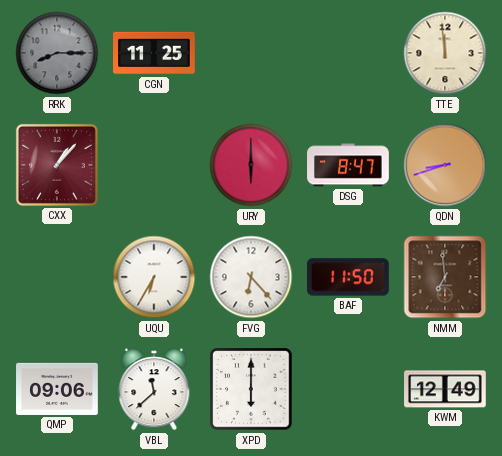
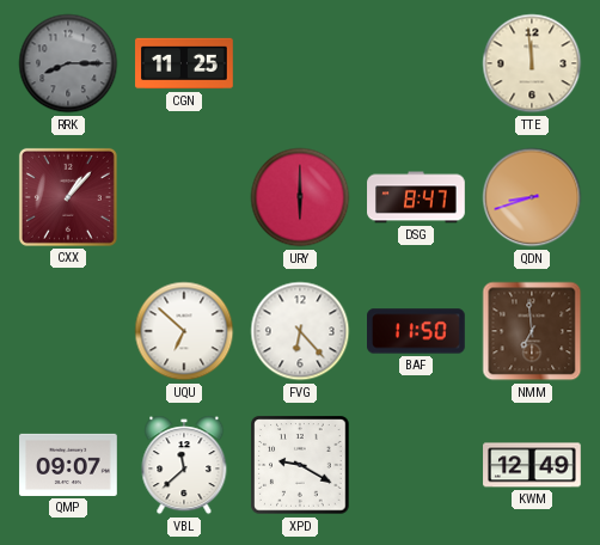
UQU: 6:35 -> 6:52 (184, 331)
QMP: 09:06 -> 09:07 (68, 465)
XPD: 6:00 -> 9:20 (300, 465)
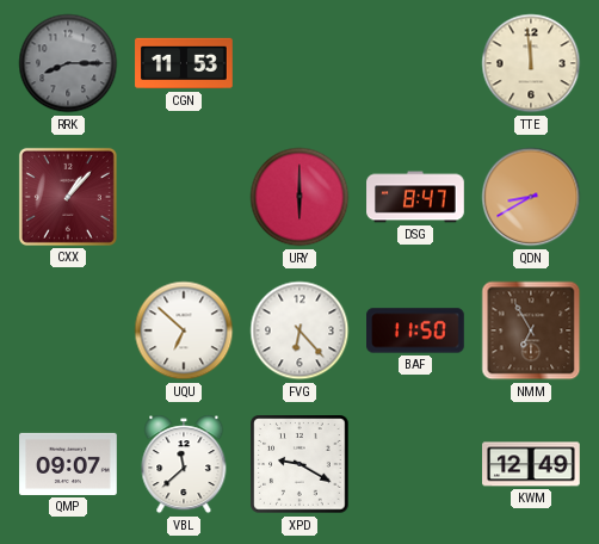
CGN: 11:25 -> 11:53 (184, 63)
QDN: 8:42 -> 8:40 (531, 197)
NMM: 6:59 -> 6:55 (531, 330)
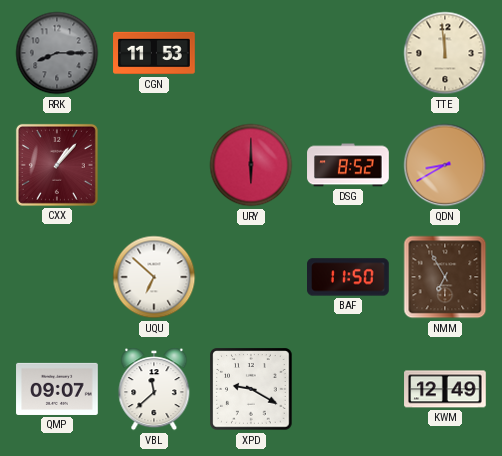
DSG: 8:47 -> 8:52 (348, 165)
FVG: 6:23 -> none (299, 330)
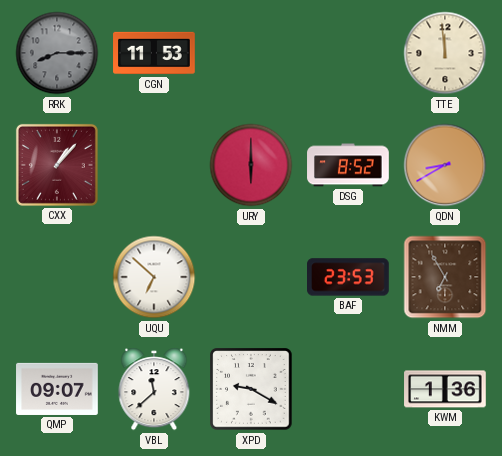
BAF: 11:50 -> 23:53 (349, 277)
KWM: 12:49 -> 1:36 (445, 389)
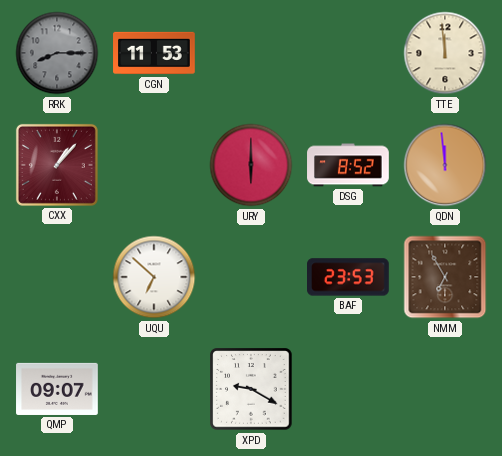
QDN: 8:40 -> 11:59 (445, 165)
VBL: 11:38 -> none (154, 389)
KWM: 1:36 -> none (445, 389)
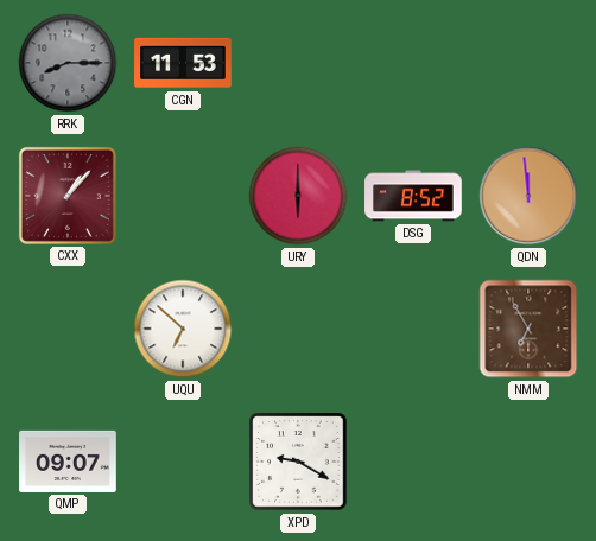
TTE: 11:59 -> none (445, 53)
BAF: 23:53 -> none (349, 277)
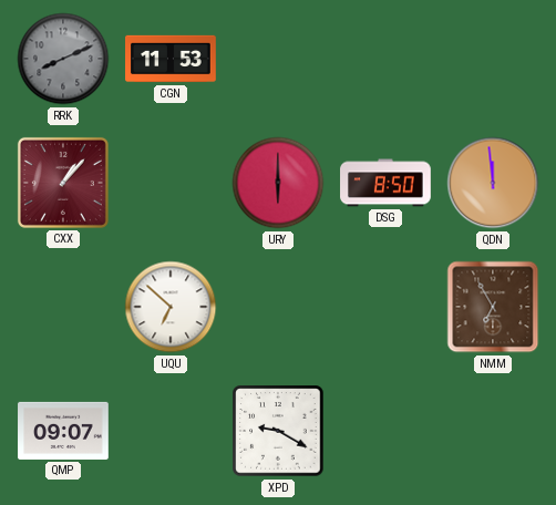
RRK: 8:15 -> 8:11 (63, 59)
DSG: 8:52 -> 8:50 (385, 183)
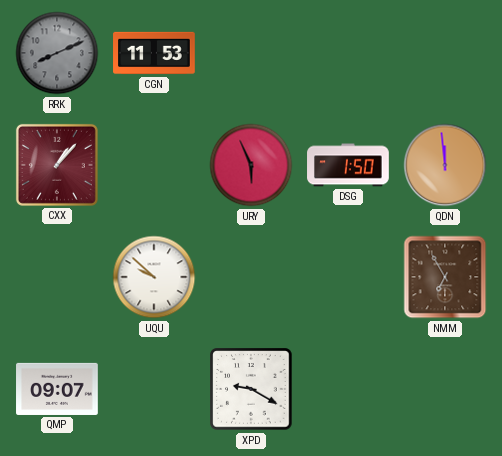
URY: 6:00 -> 5:56 (251, 165)
DSG: 8:50 -> 1:50 (348, 165)
UQU: 6:52 -> 9:52 (154, 277)
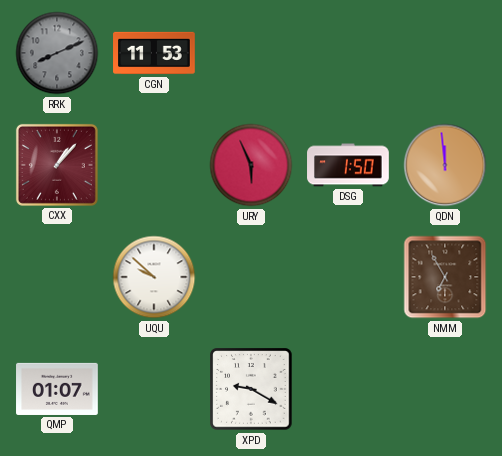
QMP: 09:07 -> 01:07 (57, 389)
